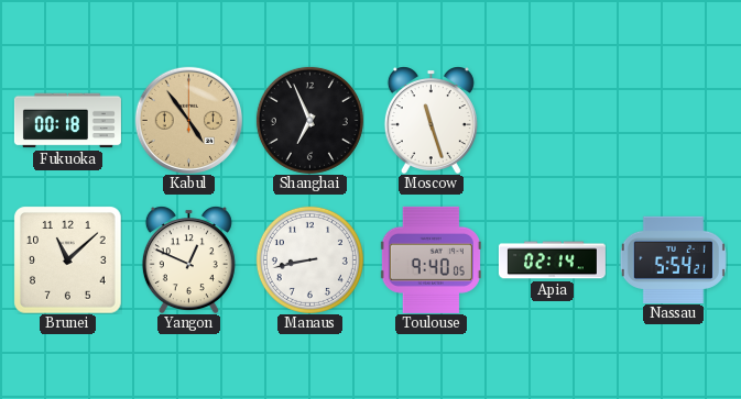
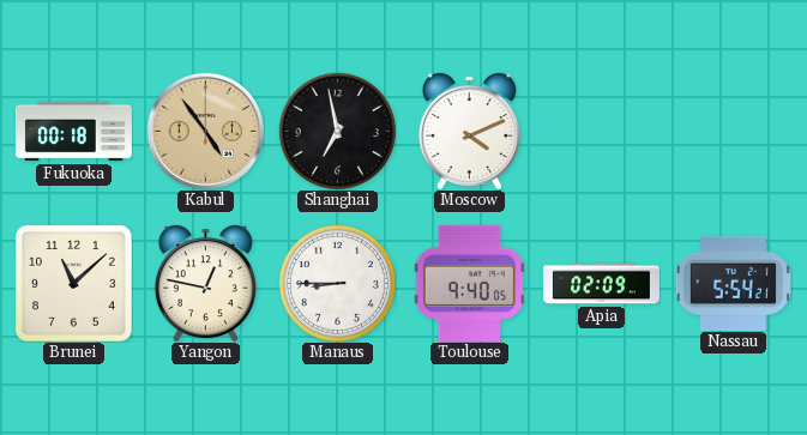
Shanghai: 6:56 -> 6:58 (337, 131)
Moscow: 11:27 -> 4:11 (469, 131)
Yangon: 12:49 -> 12:47 (205, 283)
Manaus: 8:43 -> 8:45 (337, 283)
Apia: 02:14 -> 02:09 (601, 284)
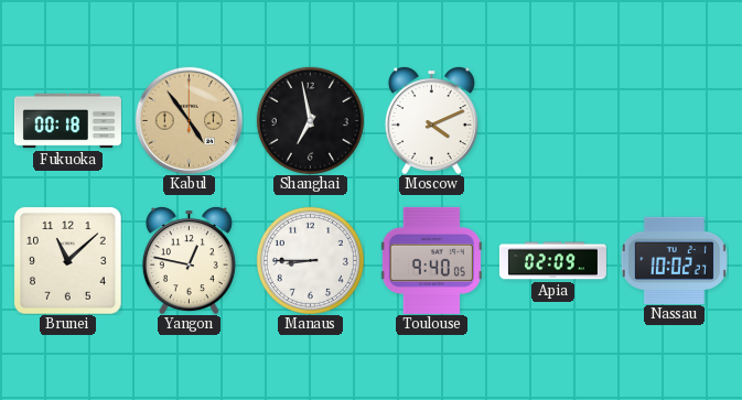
Nassau: 5:54 -> 10:02 (674, 260)
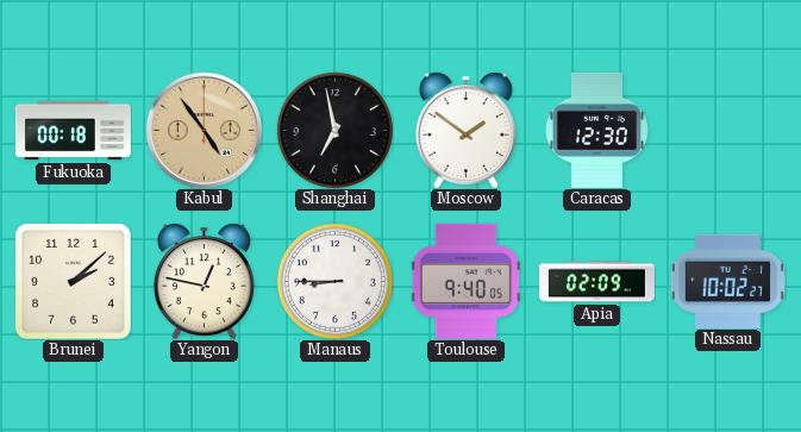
Moscow: 4:11 -> 1:51 (465, 130)
Caracas: none -> 12:30 (596, 130)
Brunei: 11:08 -> 2:08 (74, 282)
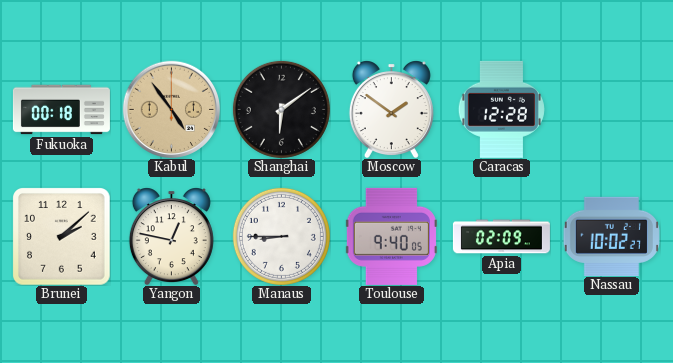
Shanghai: 6:58 -> 6:09 (281, 109)
Caracas: 12:30 -> 12:28 (501, 109)
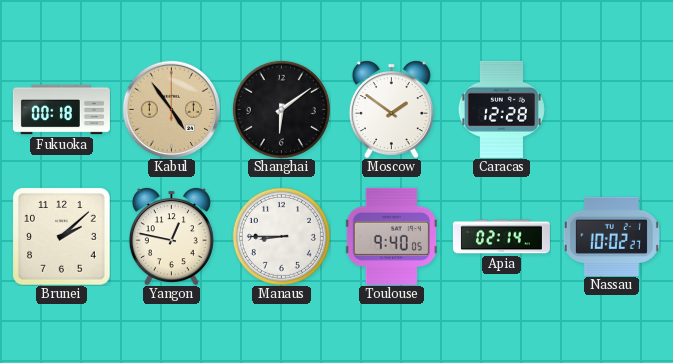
Apia: 02:09 -> 02:14 (501, 237)
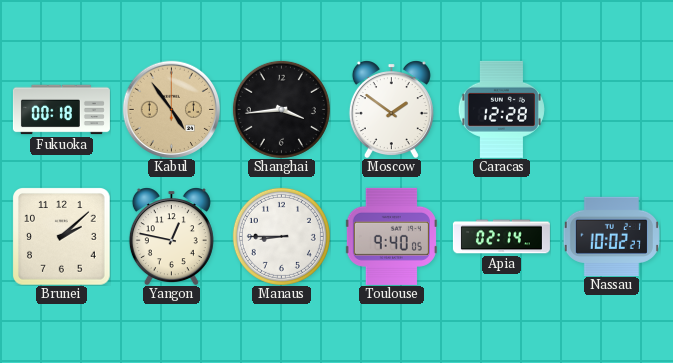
Shanghai: 6:09 -> 3:44 (281, 109)
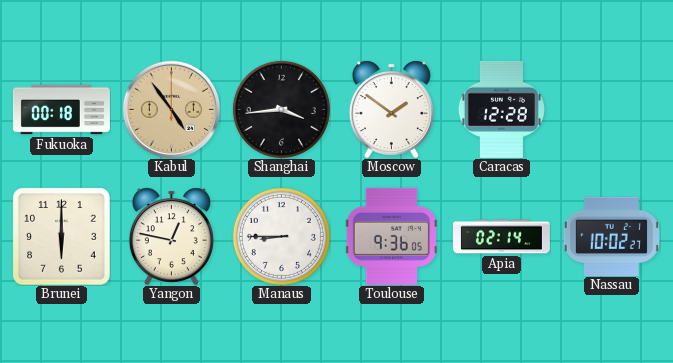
Brunei: 2:08 -> 6:00 (62, 237)
Toulouse: 9:40 -> 9:36 (391, 236)
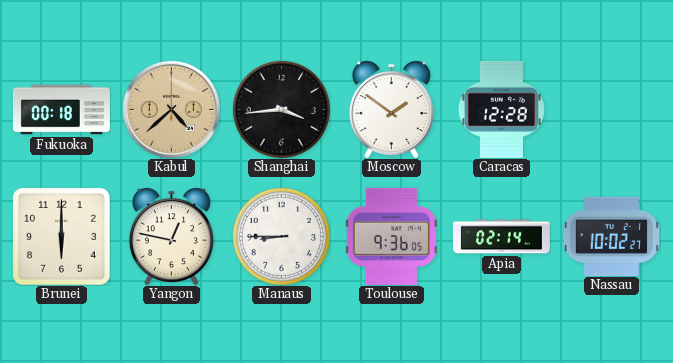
Kabul: 4:54 -> 4:38 (171, 109)
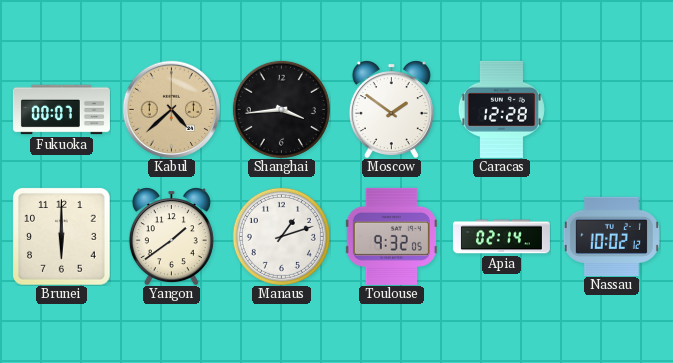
Fukuoka: 00:18 -> 00:07 (61, 110)
Yangon: 12:47 -> 1:39 (171, 236)
Manaus: 8:45 -> 1:12 (281, 236)
Toulouse: 9:36 -> 9:32 (391, 236)
Nassau: 10:02:27 -> 10:02:12 (611, 236)
